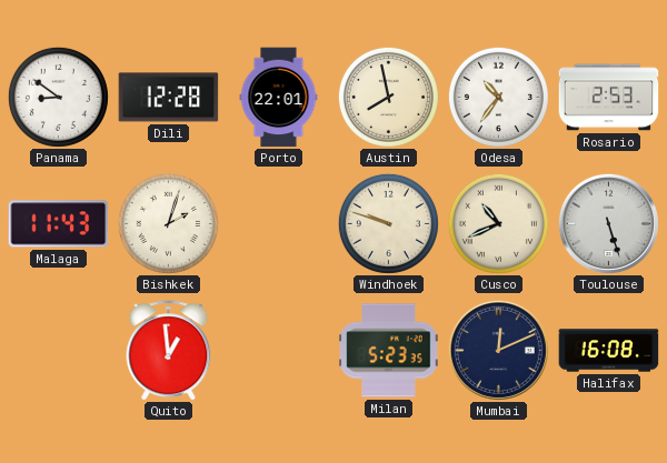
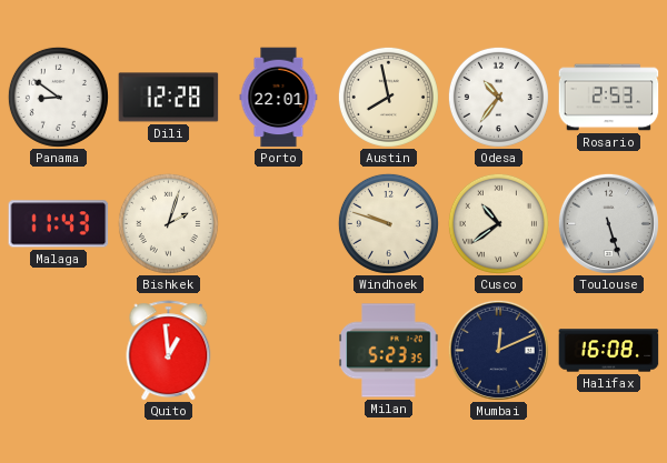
Cusco: 10:41 -> 10:39 (498, 223)
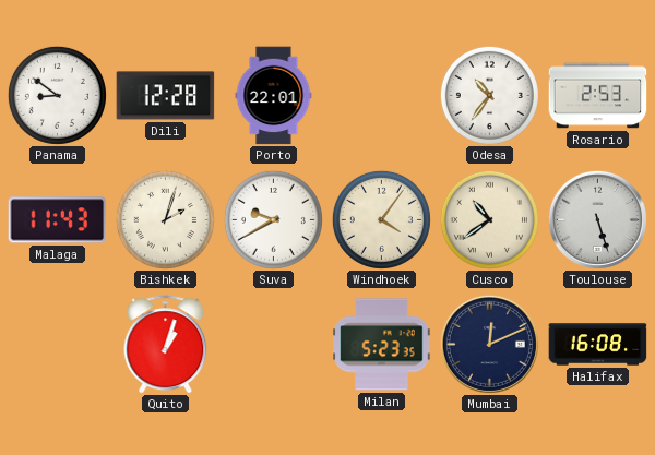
Austin: 7:58 -> none (388, 97)
Suva: none -> 9:40 (273, 219)
Windhoek: 9:48 -> 4:06 (381, 219)
Quito: 12:59 -> 1:03 (166, 345)
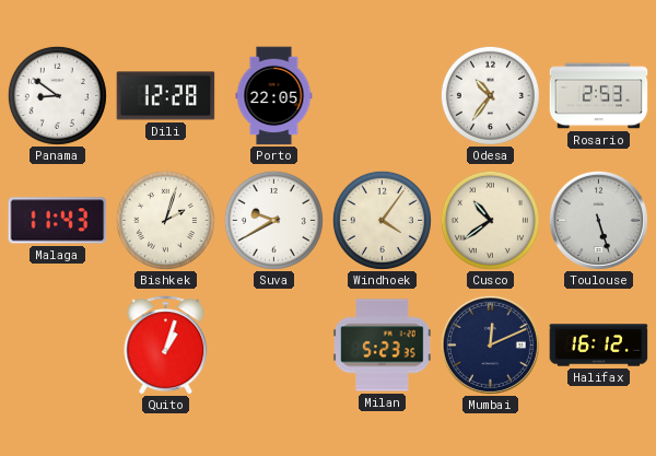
Porto: 22:01 -> 22:05 (274, 96)
Halifax: 16:08 -> 16:12 (599, 346)
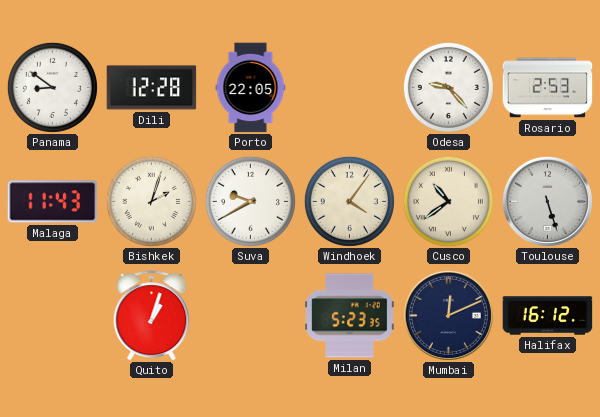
Odesa: 10:36 -> 9:23 (448, 87)
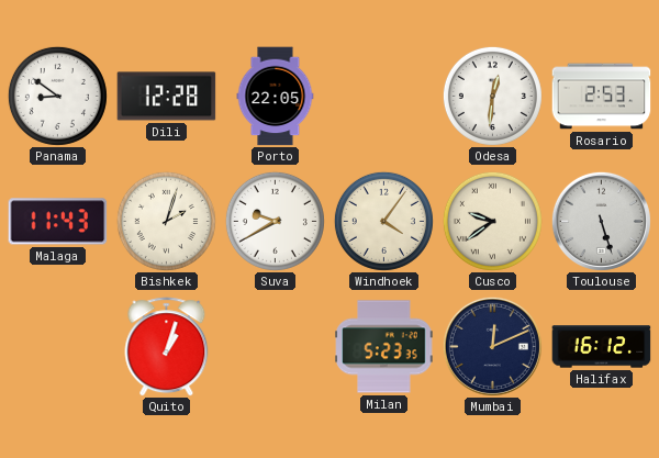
Odesa: 9:23 -> 12:31 (492, 96)
Cusco: 10:39 -> 9:39 (492, 221)
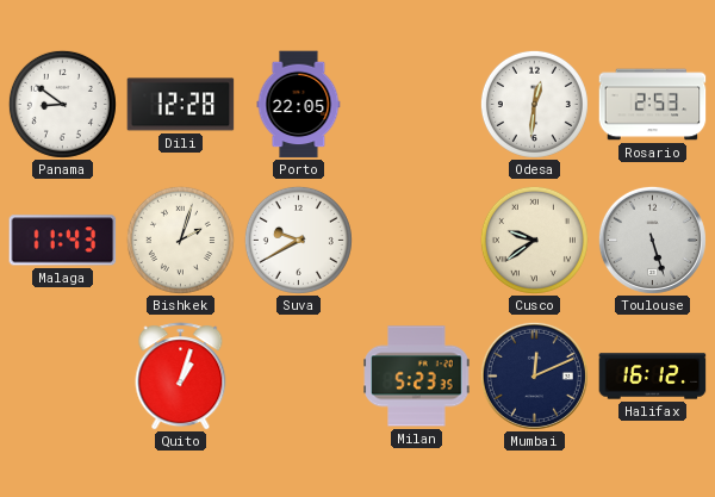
Windhoek: 4:06 -> none (383, 221)
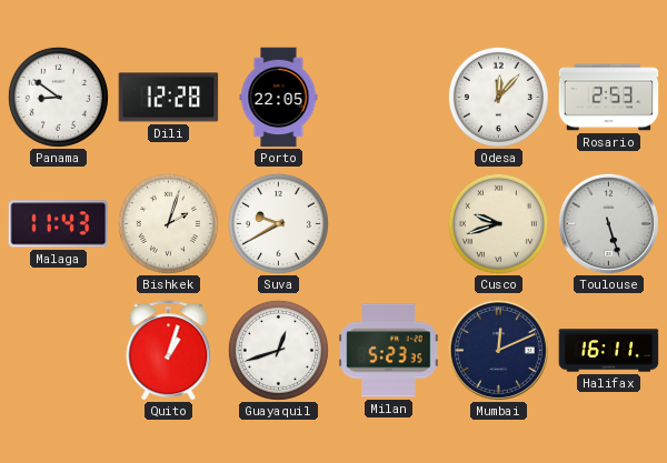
Odesa: 12:31 -> 12:07 (498, 97)
Cusco: 9:39 -> 9:42 (498, 223)
Guayaquil: none -> 12:42 (278, 350)
Halifax: 16:12 -> 16:11 (609, 351)
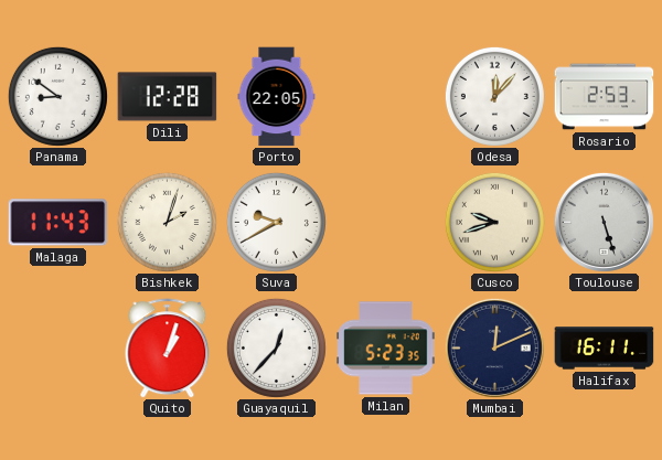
Guayaquil: 12:42 -> 12:37 (276, 347)
